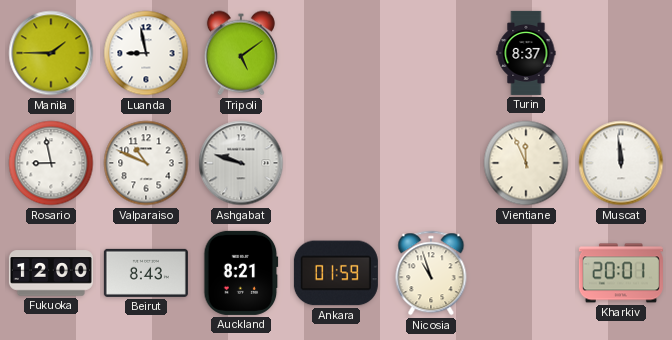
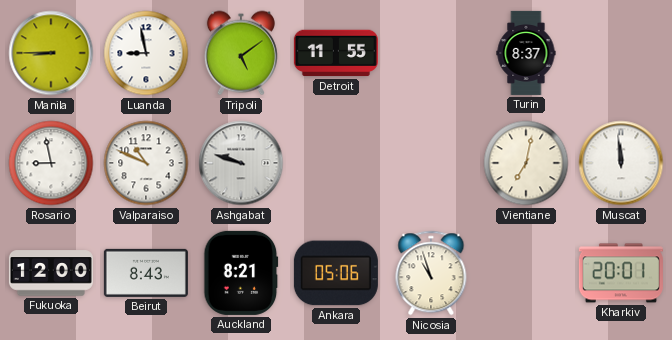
Manila: 1:45 -> 8:45 (51, 53)
Detroit: none -> 11:55 (336, 53)
Vientiane: 11:56 -> 7:02 (526, 163)
Ankara: 01:59 -> 05:06 (336, 273)
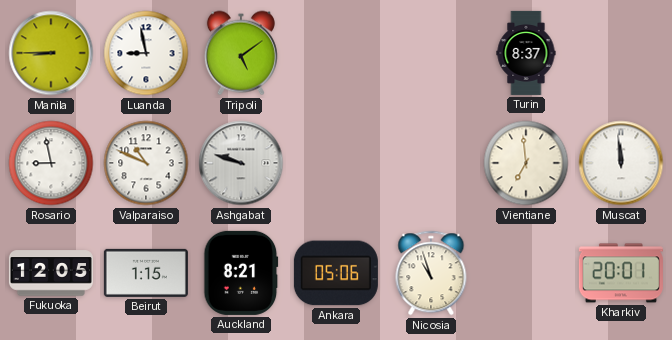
Detroit: 11:55 -> none (336, 53)
Vientiane: 7:02 -> 6:59 (526, 163)
Fukuoka: 12:00 -> 12:05 (51, 273)
Beirut: 8:43 -> 1:15 (146, 273)
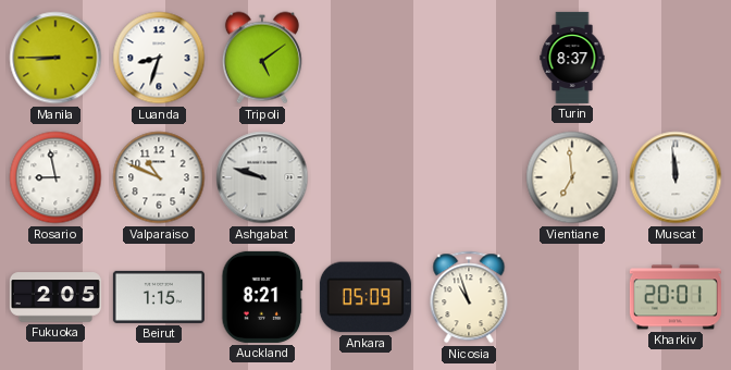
Luanda: 8:58 -> 8:33 (159, 58)
Fukuoka: 12:05 -> 2:05 (55, 297)
Ankara: 05:06 -> 05:09 (365, 297)
